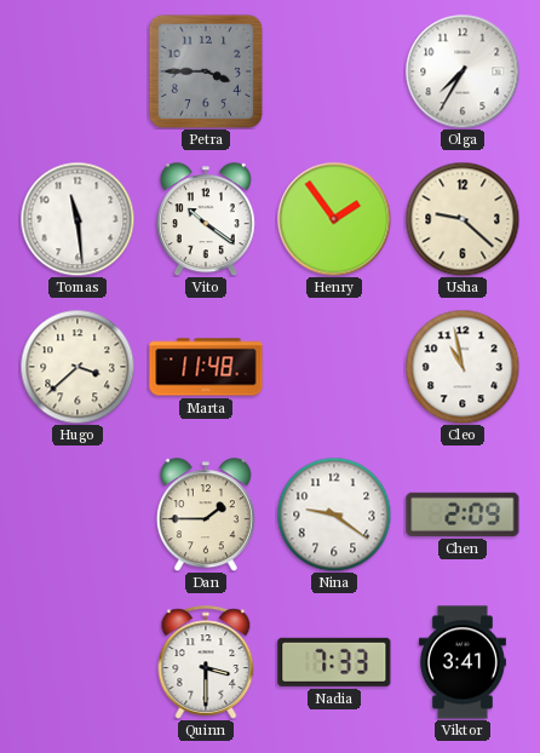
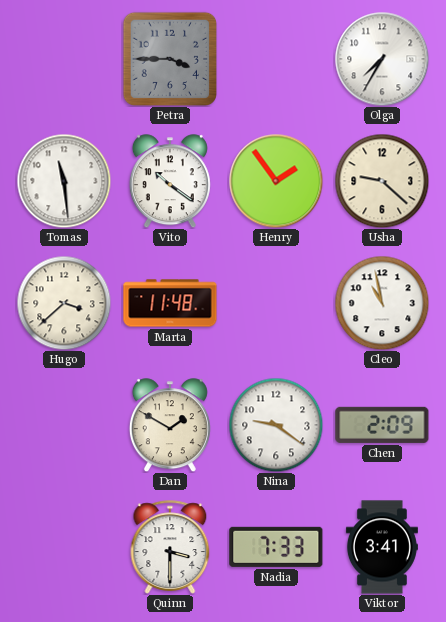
Dan: 1:45 -> 1:50 (170, 425)
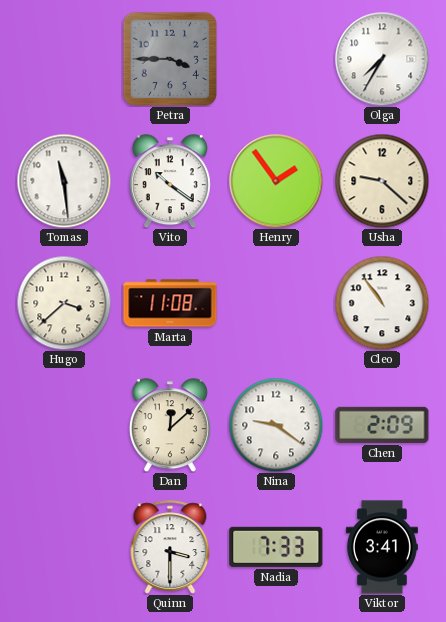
Marta: 11:48 -> 11:08 (170, 303)
Cleo: 10:58 -> 10:54 (382, 303)
Dan: 1:50 -> 12:08 (170, 425)
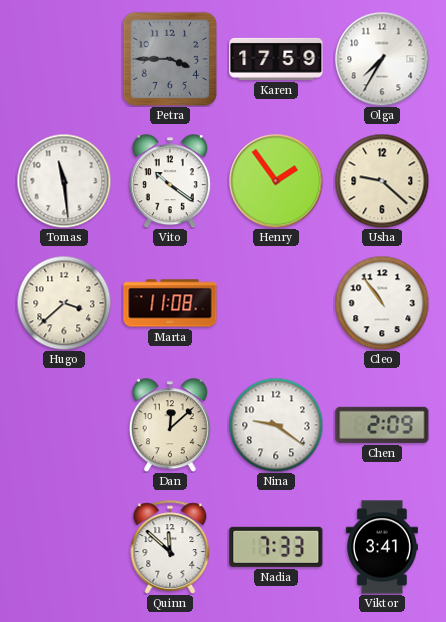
Karen: none -> 17:59 (276, 59)
Quinn: 3:30 -> 11:52 (170, 547)
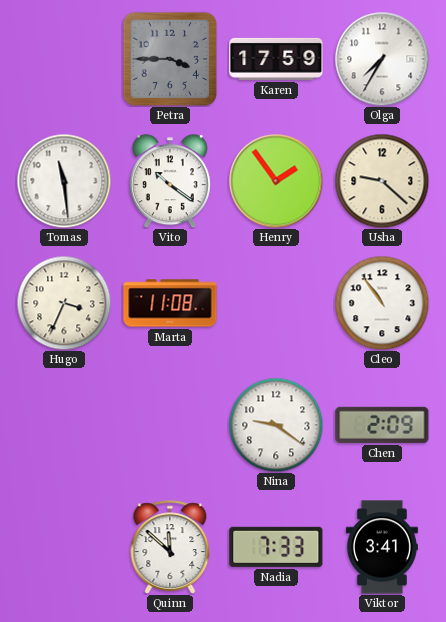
Hugo: 3:38 -> 3:34 (64, 303)
Dan: 12:08 -> none (170, 425)
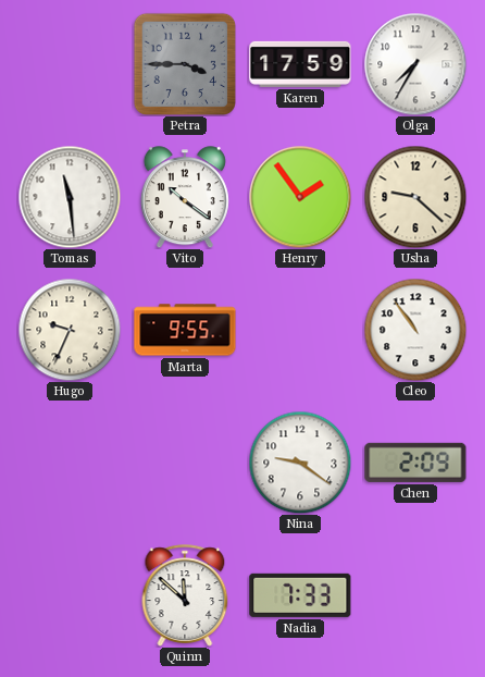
Hugo: 3:34 -> 9:34 (70, 330)
Marta: 11:08 -> 9:55 (185, 330)
Viktor: 3:41 -> none (382, 547)
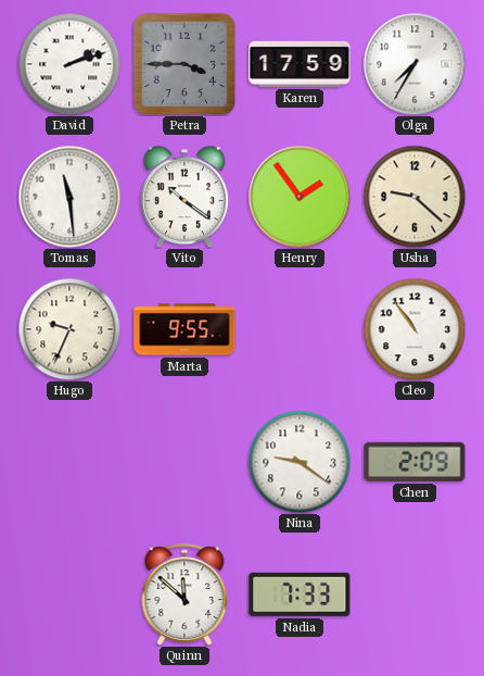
David: none -> 2:12 (69, 64)
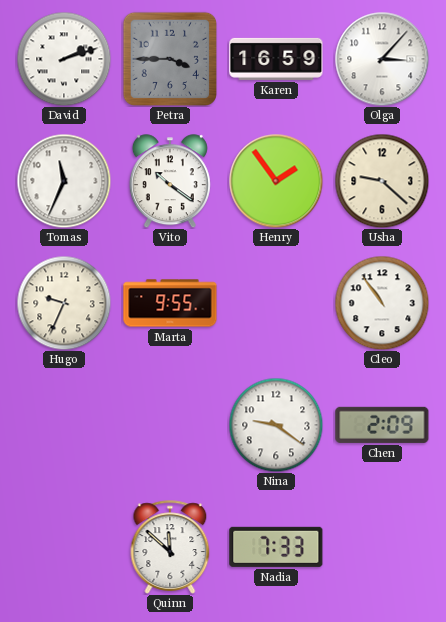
Karen: 17:59 -> 16:59 (276, 59)
Olga: 7:35 -> 3:07 (382, 59)
Tomas: 11:29 -> 11:34 (64, 181)
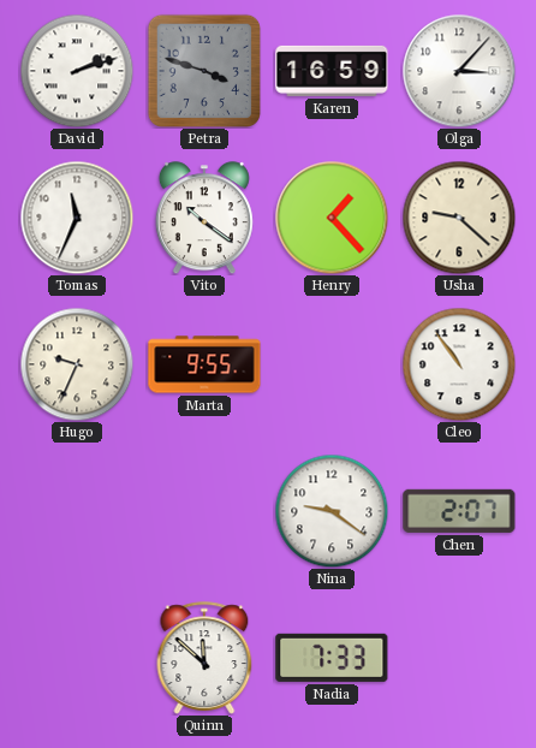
Petra: 3:45 -> 3:48 (203, 70)
Henry: 1:54 -> 1:23 (332, 218)
Chen: 2:09 -> 2:07 (459, 511)
